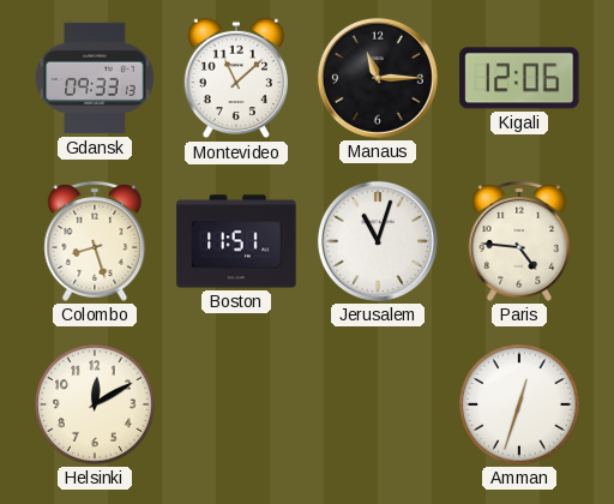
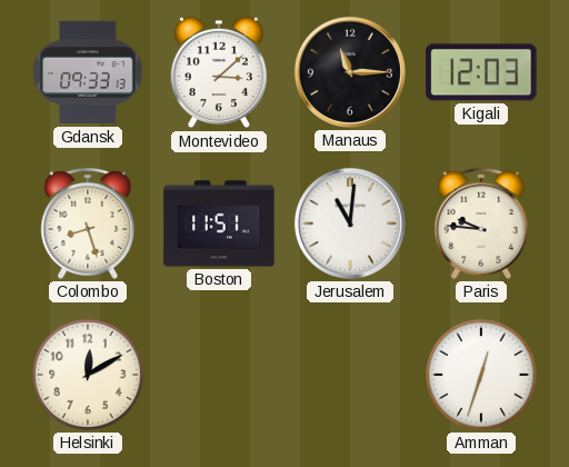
Montevideo: 11:08 -> 3:08 (218, 72)
Kigali: 12:06 -> 12:03 (481, 72)
Jerusalem: 11:03 -> 11:01 (350, 223)
Paris: 4:46 -> 9:46 (481, 225)
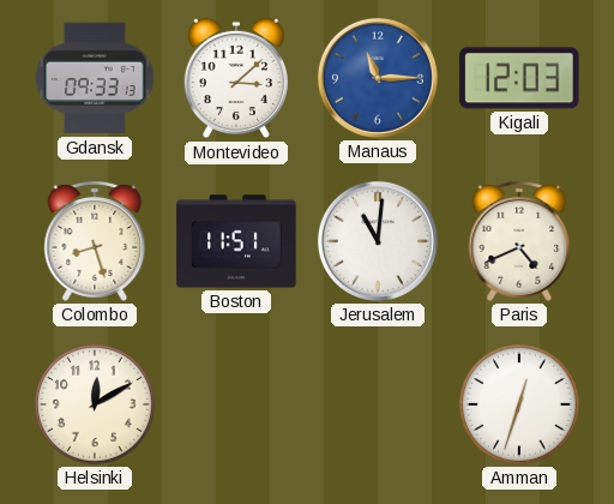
Manaus dial: black -> blue (378, 78)
Paris: 9:46 -> 4:41 (519, 242)
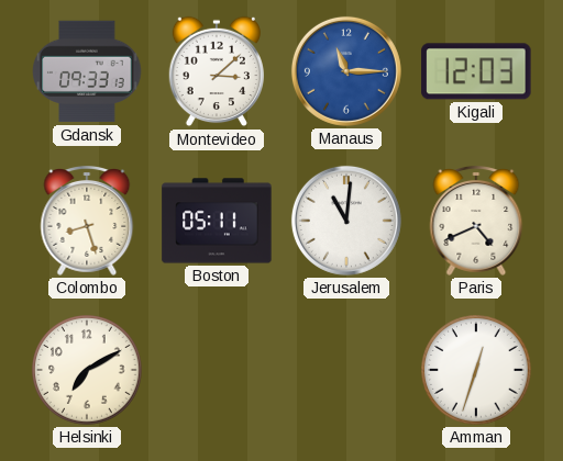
Boston: 11:51 -> 05:11 (217, 221)
Helsinki: 12:10 -> 7:10 (87, 370)
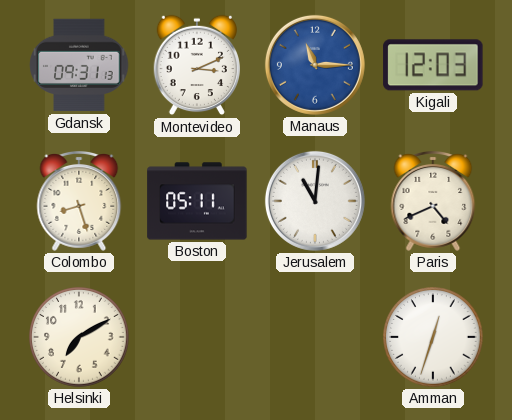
Gdansk: 09:33 -> 09:31 (79, 65)
Montevideo: 3:08 -> 3:11 (196, 65)
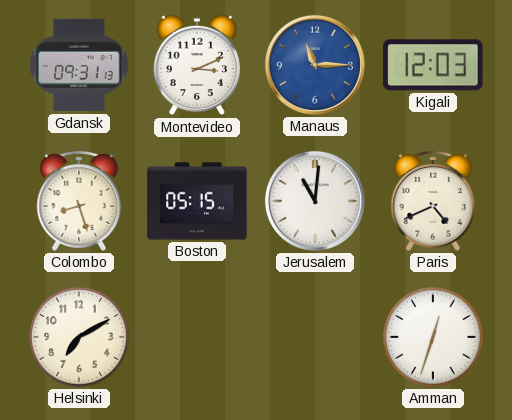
Boston: 05:11 -> 05:15 (197, 201)
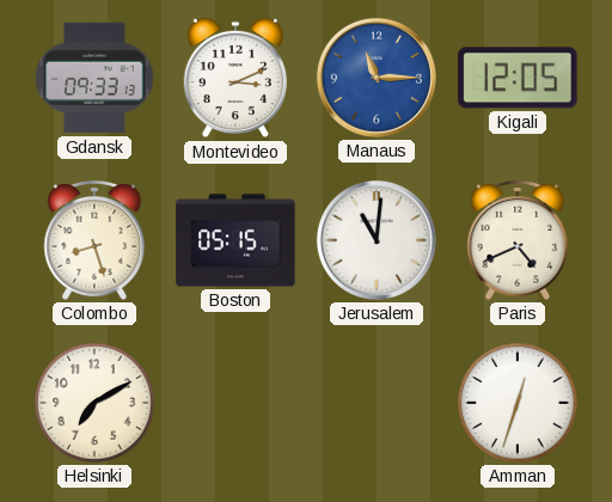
Gdansk: 09:31 -> 09:33 (94, 78)
Kigali: 12:03 -> 12:05 (518, 78)
